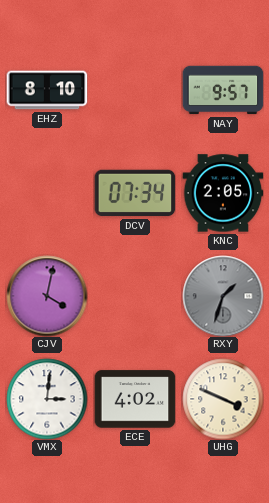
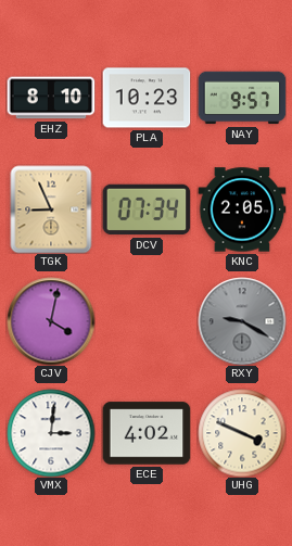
PLA: none -> 10:23 (147, 98)
TGK: none -> 8:56 (51, 209)
RXY: 1:33 -> 9:20 (242, 321)
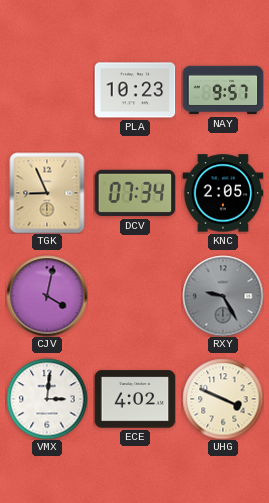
EHZ: 8:10 -> none (51, 98)
RXY: 9:20 -> 9:25 (223, 296)
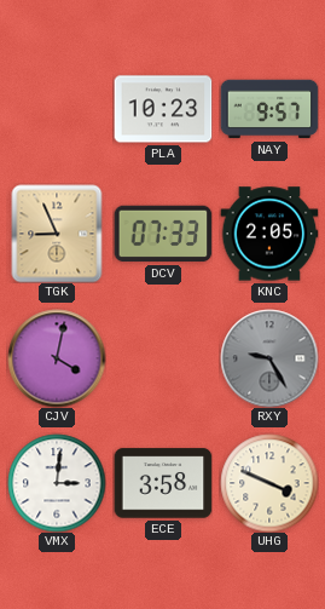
DCV: 07:34 -> 07:33 (163, 234)
ECE: 4:02 -> 3:58 (163, 483)
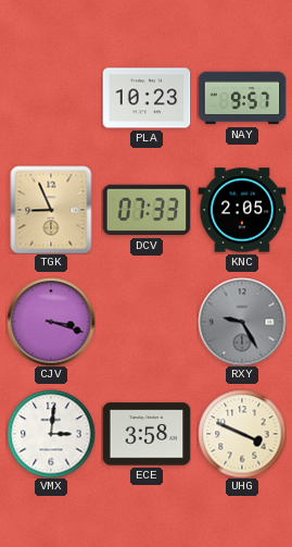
CJV: 4:02 -> 3:18 (51, 322)
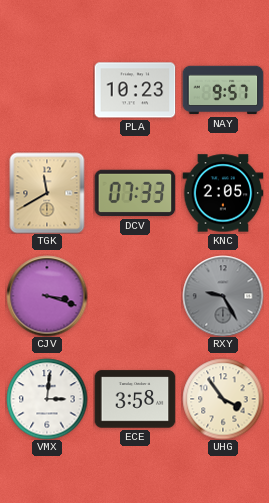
TGK: 8:56 -> 11:40 (47, 193)
UHG: 3:49 -> 3:54 (223, 399)
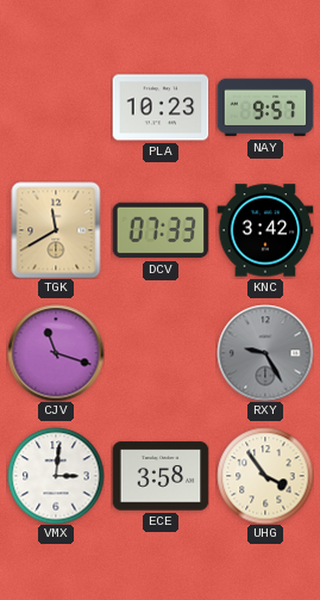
KNC: 2:05 -> 3:42 (265, 230)
CJV: 3:18 -> 11:18 (56, 353)
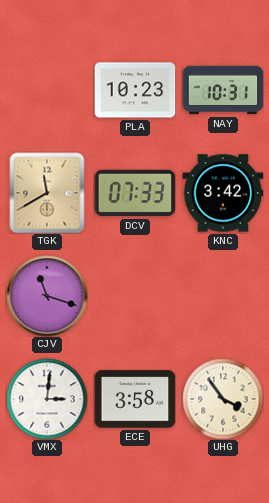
NAY: 9:57 -> 10:31 (223, 90)
RXY: 9:25 -> none (265, 353)
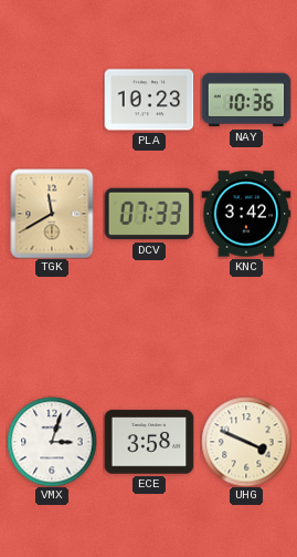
NAY: 10:31 -> 10:36 (246, 100)
CJV: 11:18 -> none (47, 296)
VMX: 3:01 -> 3:03 (52, 442)
UHG: 3:54 -> 3:49 (246, 442)
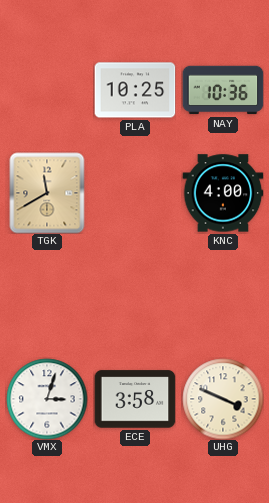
PLA: 10:23 -> 10:25 (135, 90)
DCV: 07:33 -> none (149, 214)
KNC: 3:42 -> 4:00 (223, 193)
